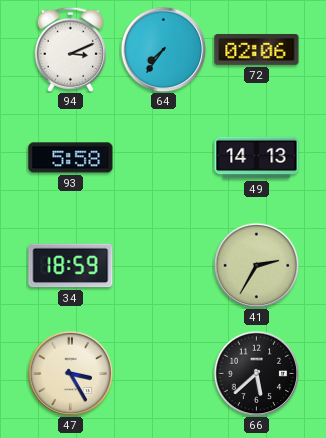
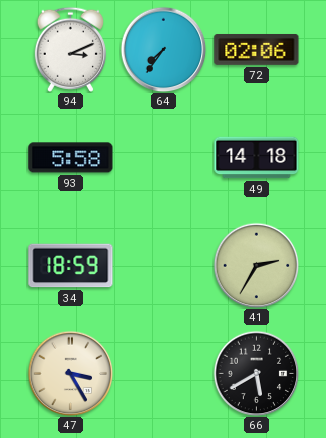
49: 14:13 -> 14:18 (257, 158)
66: 5:38 -> 5:40 (256, 373)
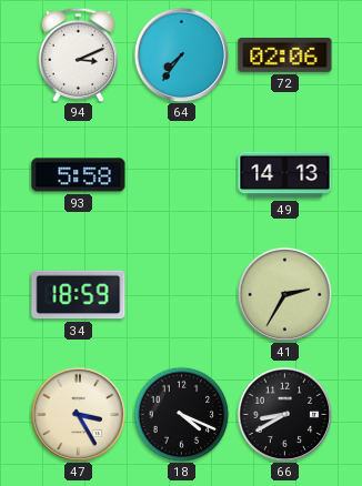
49: 14:18 -> 14:13 (285, 175)
18: none -> 4:19 (181, 414)
66: 5:40 -> 8:40 (284, 414)
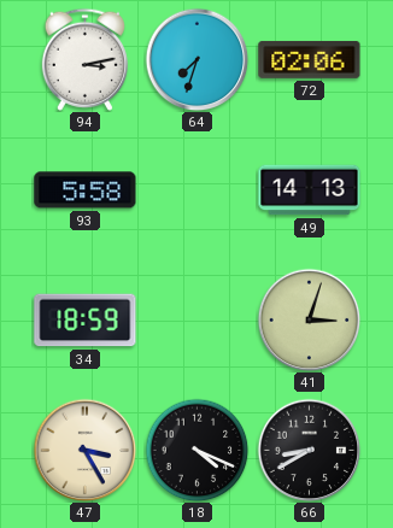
94: 3:11 -> 3:13 (84, 59)
64: 7:36 -> 7:33 (196, 59)
41: 2:35 -> 3:03 (309, 319)
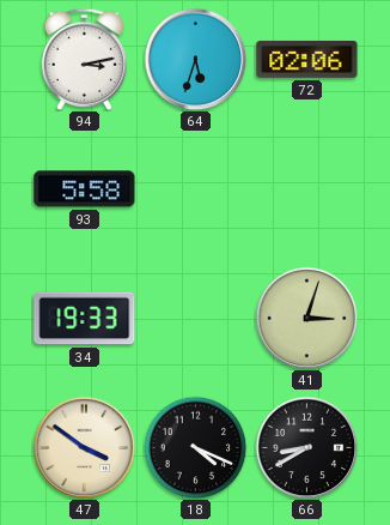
64: 7:33 -> 5:33 (195, 59)
49: 14:13 -> none (310, 190)
34: 18:59 -> 19:33 (85, 319)
47: 3:25 -> 3:51 (84, 447)
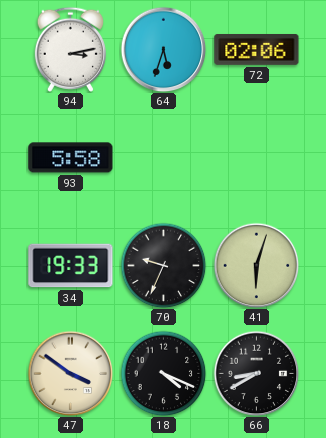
70: none -> 9:34 (163, 265)
41: 3:03 -> 6:03 (256, 265)
